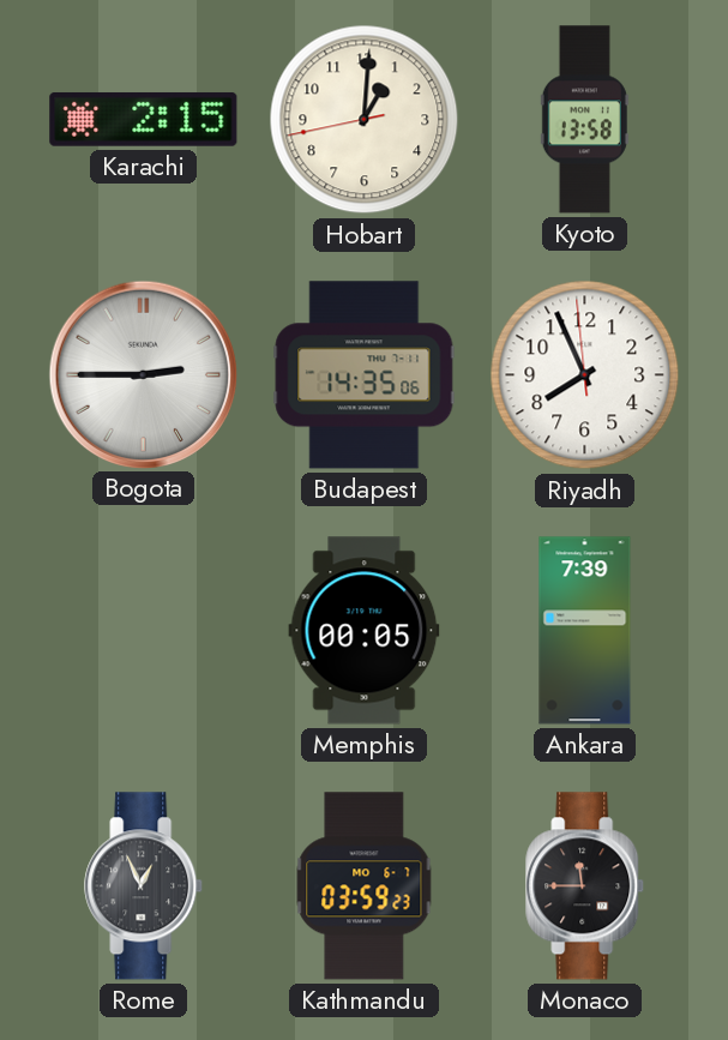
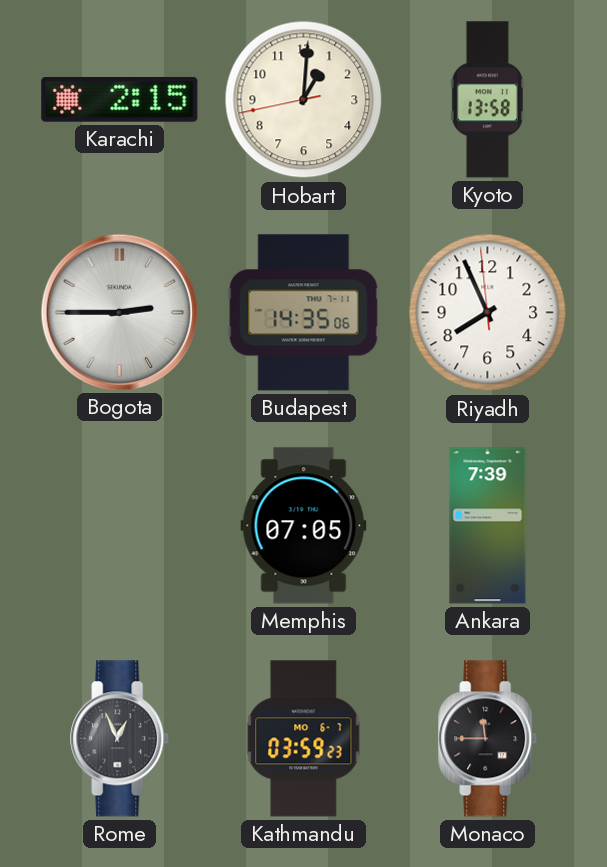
Memphis: 00:05 -> 07:05 (304, 526)
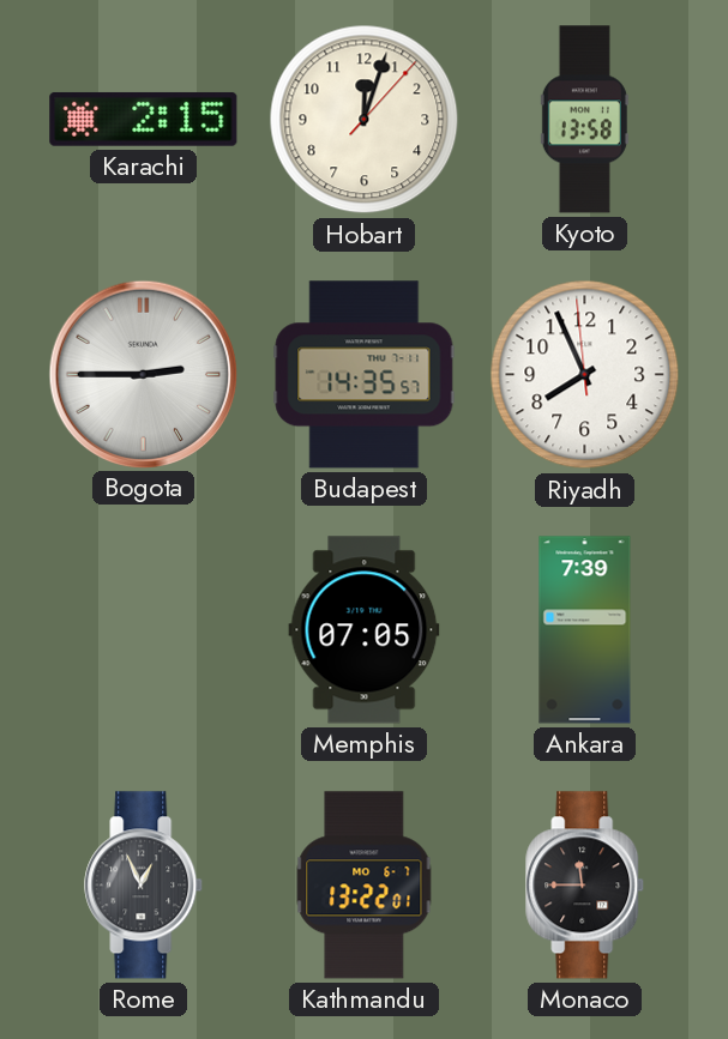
Hobart: 1:00 -> 12:03 (365, 120)
Budapest: 14:35:06 -> 14:35:57 (365, 375)
Kathmandu: 03:59 -> 13:22 (365, 886)
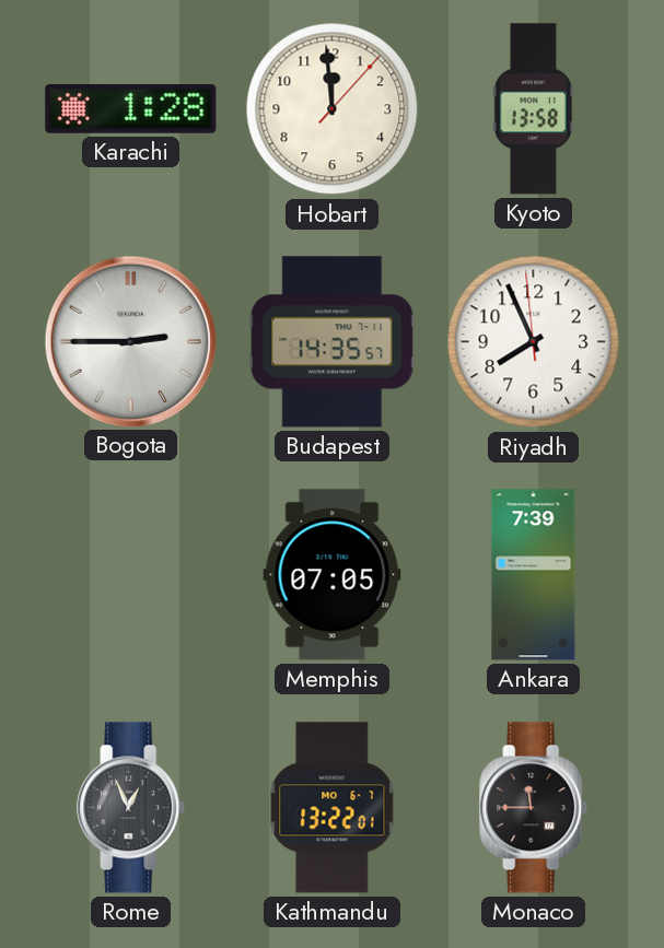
Karachi: 2:15 -> 1:28 (131, 108)
Hobart: 12:03 -> 11:59 (333, 109)
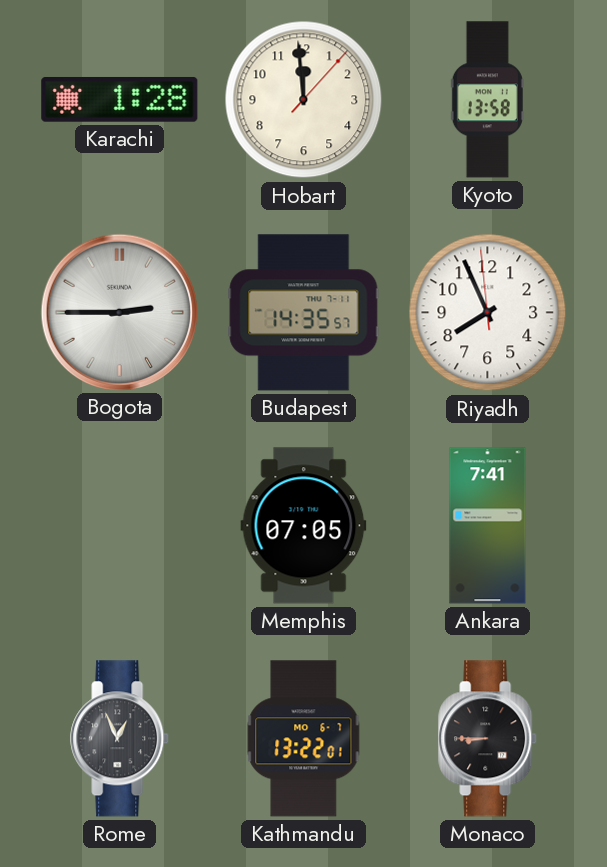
Ankara: 7:39 -> 7:41 (488, 526)
Monaco: 11:45 -> 8:45 (488, 739)
